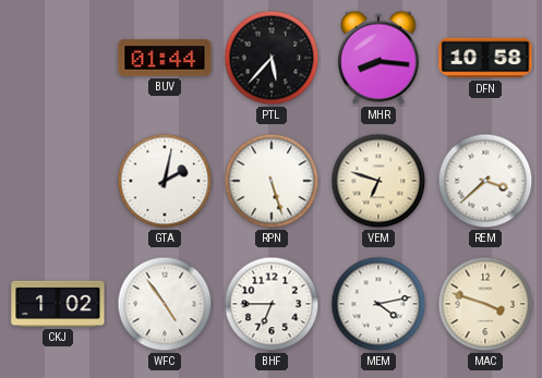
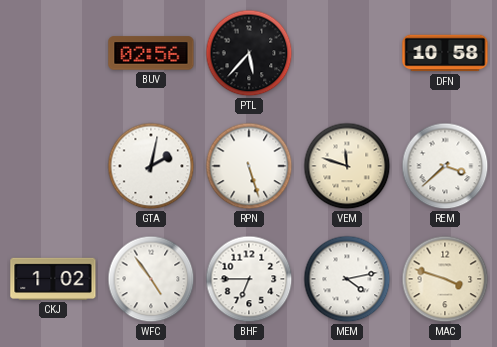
BUV: 01:44 -> 02:56 (151, 53)
MHR: 8:16 -> none (380, 58)
VEM: 6:48 -> 11:48 (347, 166)
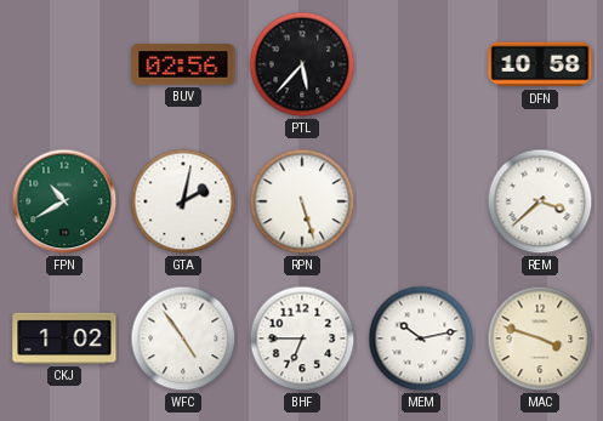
FPN: none -> 10:40 (64, 201)
VEM: 11:48 -> none (347, 166)
MEM: 4:13 -> 10:13 (421, 338)
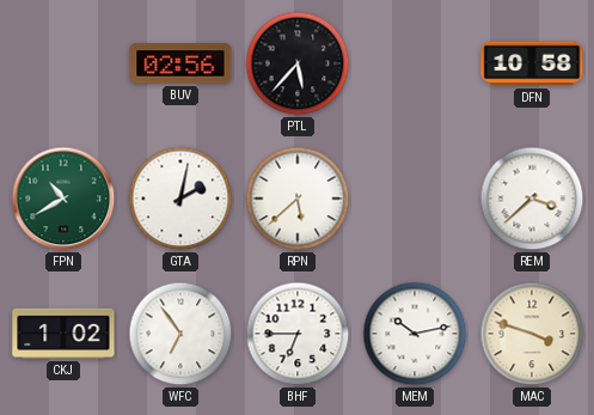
RPN: 5:27 -> 5:38 (298, 199)
WFC: 4:54 -> 6:54 (180, 334)
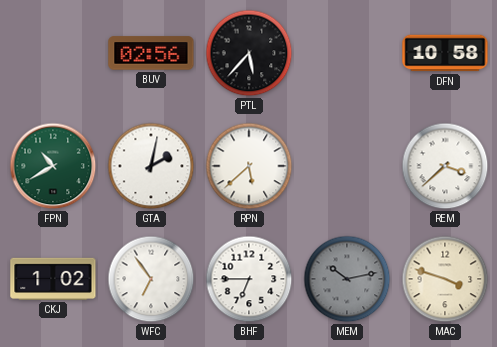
MEM dial: white -> grey (347, 279)
